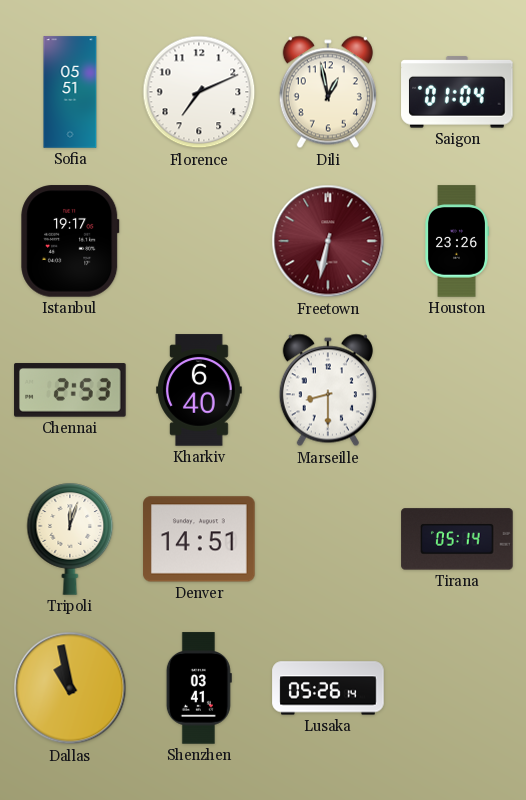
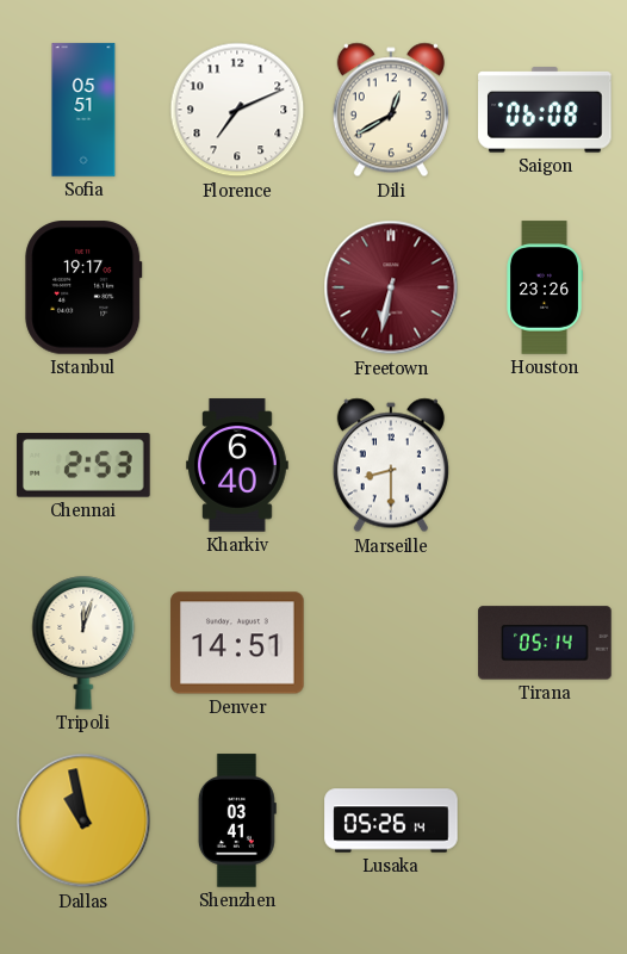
Dili: 12:58 -> 12:40 (391, 110)
Saigon: 01:04 -> 06:08 (545, 110)
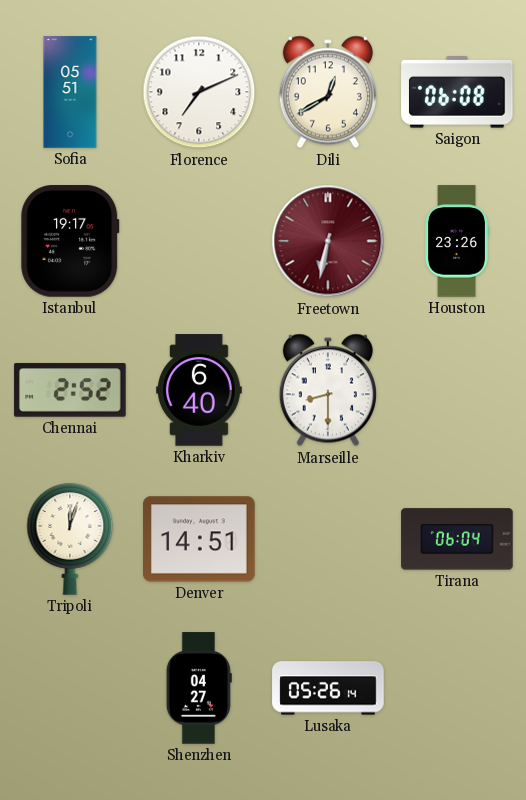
Chennai: 2:53 -> 2:52 (70, 390)
Tirana: 05:14 -> 06:04 (457, 539)
Dallas: 10:58 -> none (83, 820)
Shenzhen: 03:41 -> 04:27 (199, 688)
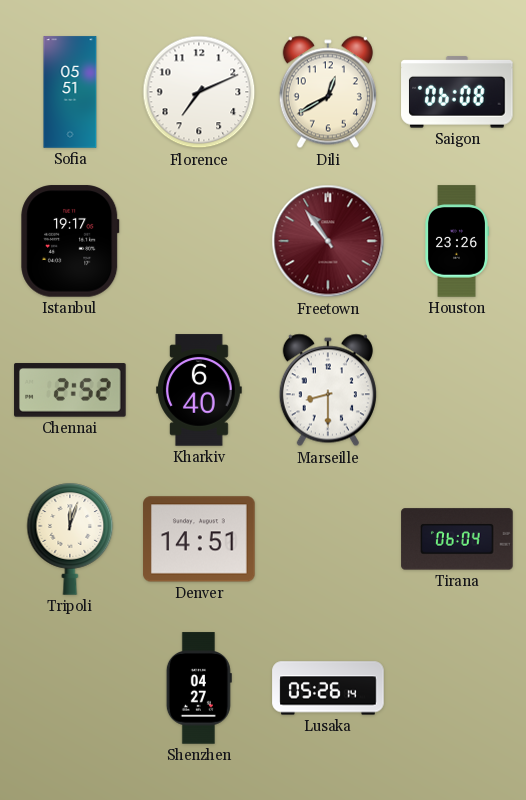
Freetown: 6:32 -> 10:54 (328, 241)
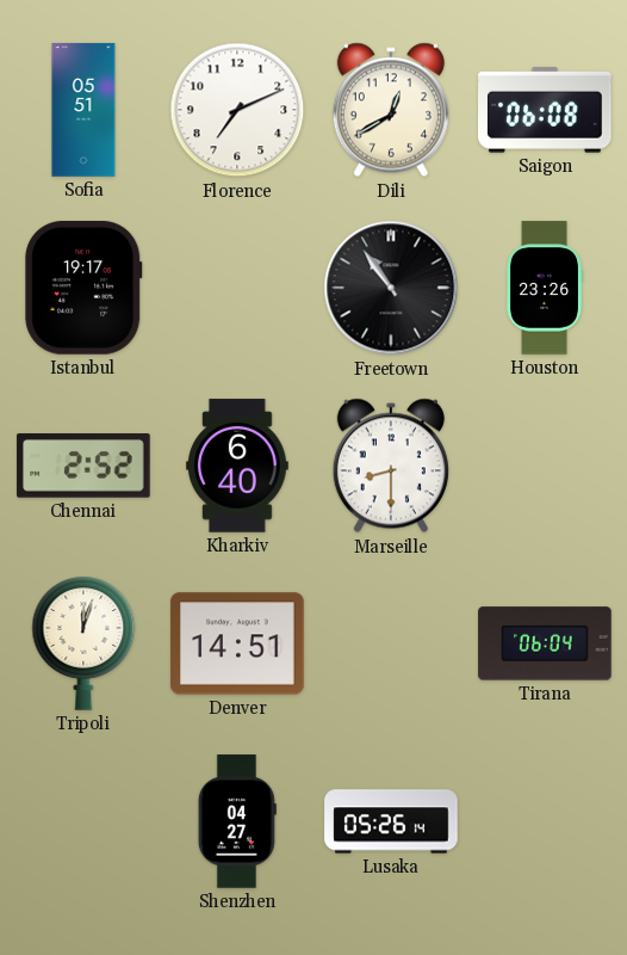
Freetown dial: burgundy -> black (391, 288)
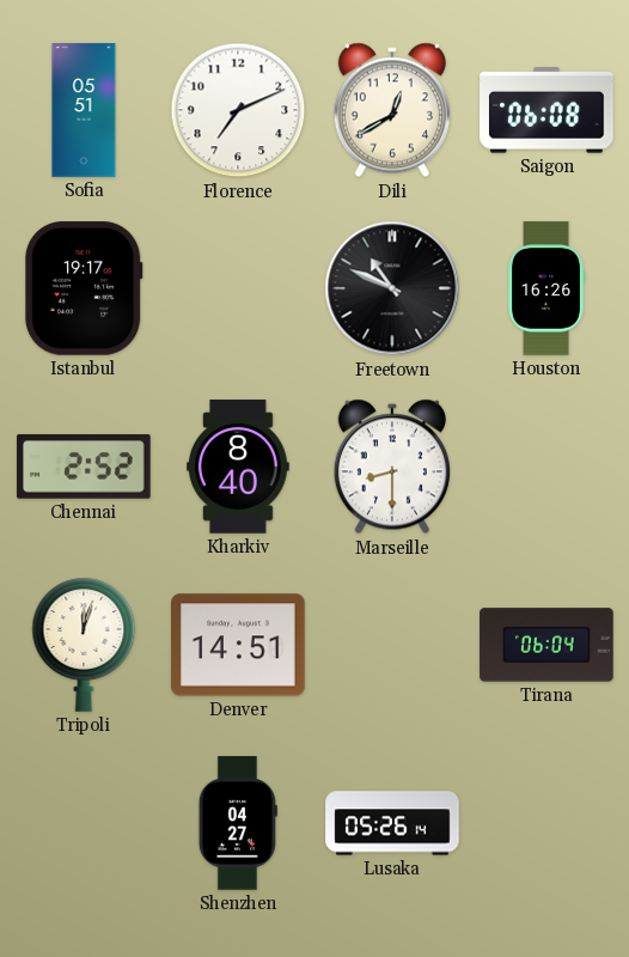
Freetown: 10:54 -> 10:49 (392, 288)
Houston: 23:26 -> 16:26 (546, 288)
Kharkiv: 6:40 -> 8:40 (239, 467)
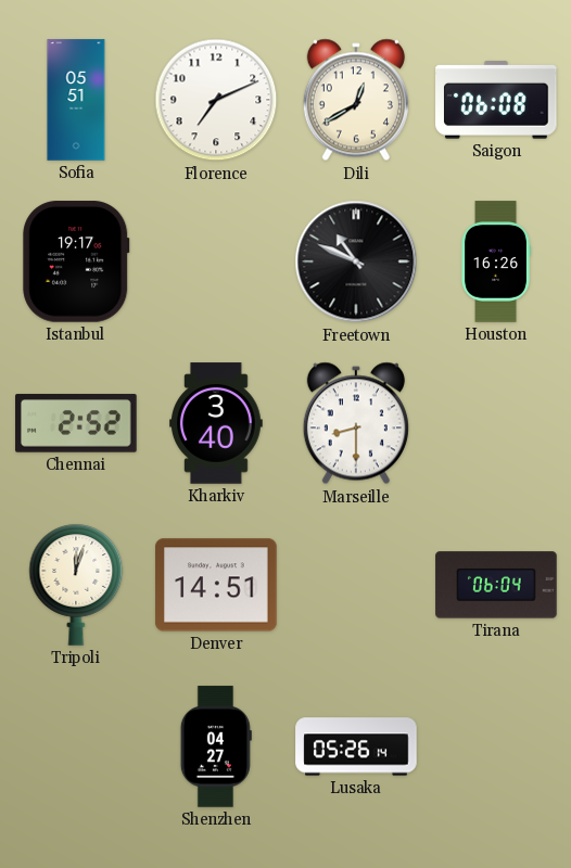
Kharkiv: 8:40 -> 3:40 (217, 423)
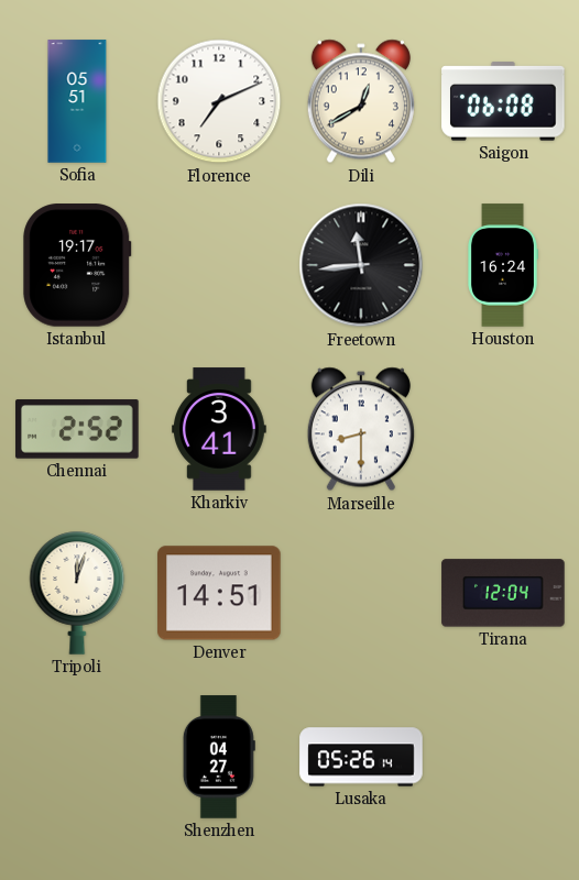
Freetown: 10:49 -> 11:44 (361, 265)
Houston: 16:26 -> 16:24 (503, 265)
Kharkiv: 3:40 -> 3:41 (220, 429)
Tirana: 06:04 -> 12:04 (503, 593)
